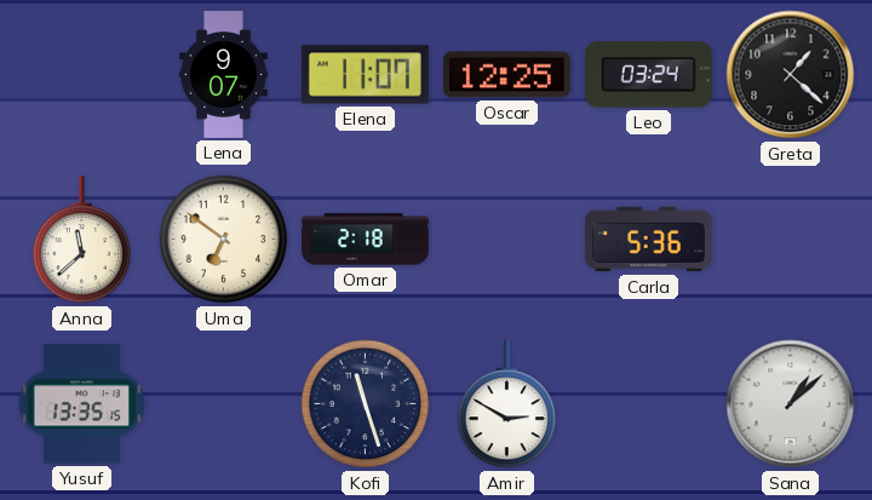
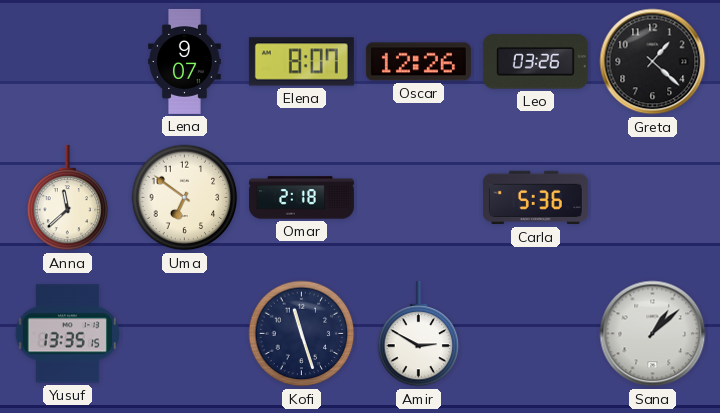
Elena: 11:07 -> 8:07 (301, 62)
Oscar: 12:25 -> 12:26 (418, 62)
Leo: 03:24 -> 03:26 (535, 62)
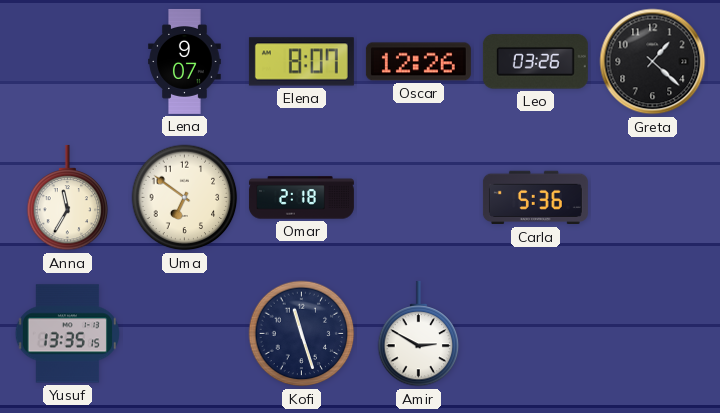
Anna: 11:38 -> 11:35 (68, 198)
Sana: 1:08 -> none (653, 334)
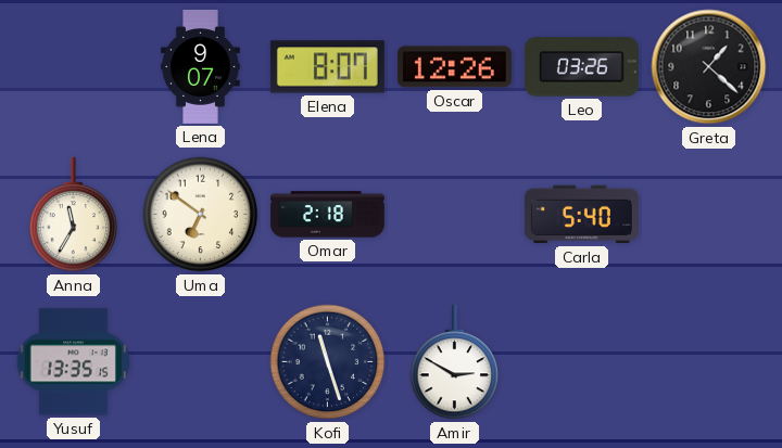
Carla: 5:36 -> 5:40 (581, 215)
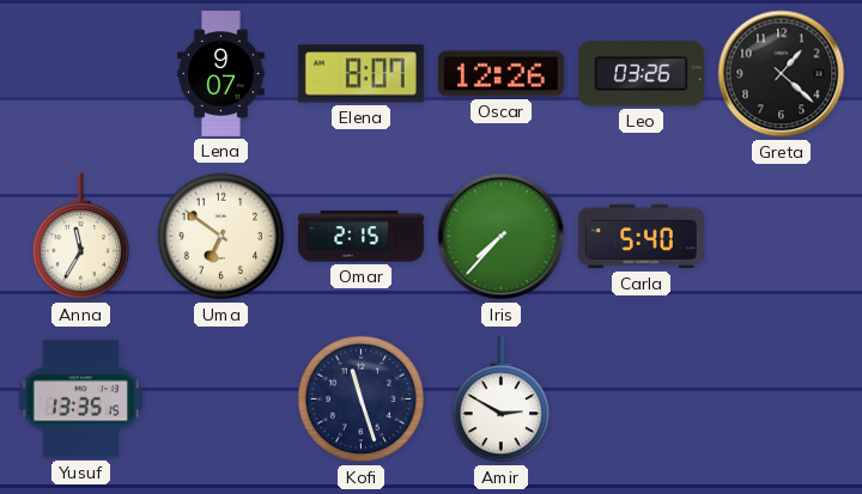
Omar: 2:18 -> 2:15 (360, 237)
Iris: none -> 7:37 (502, 237)
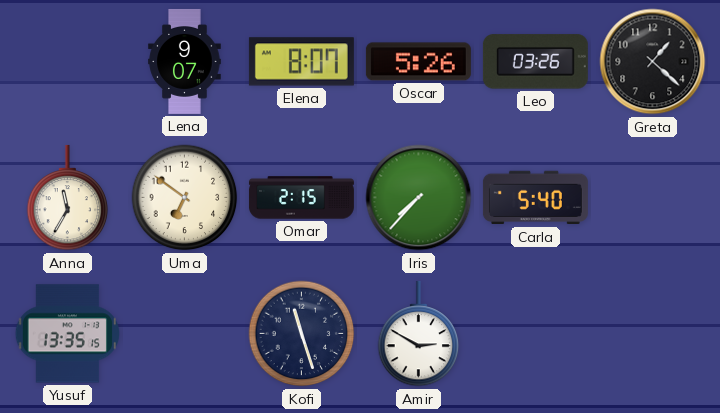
Oscar: 12:26 -> 5:26 (418, 62)
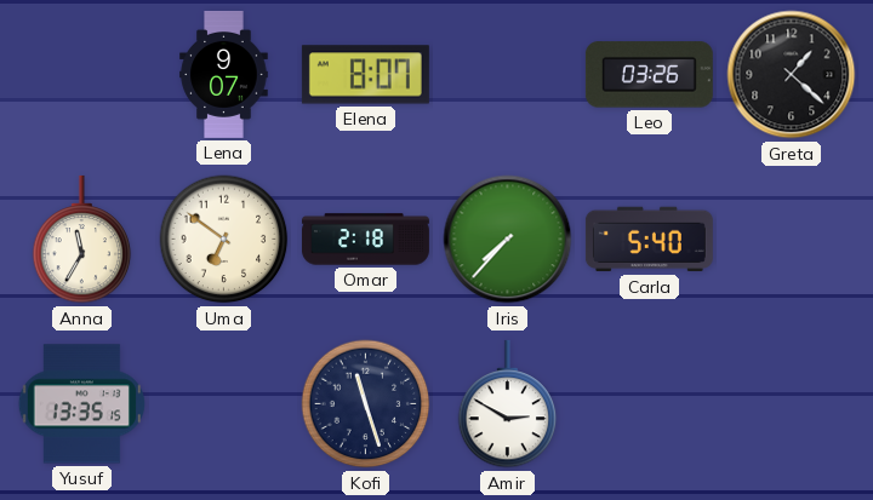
Oscar: 5:26 -> none (418, 62)
Omar: 2:15 -> 2:18 (365, 240)
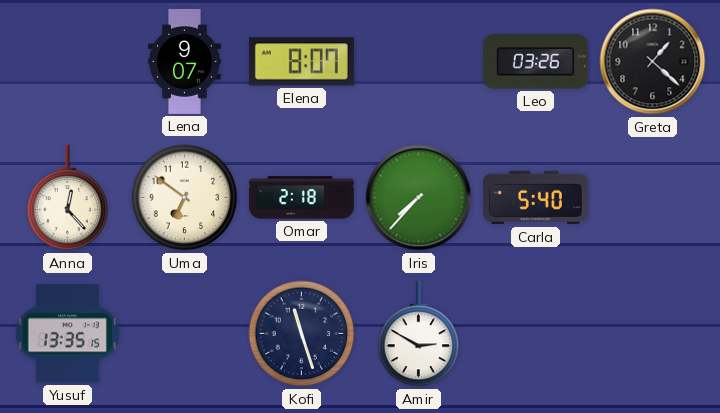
Anna: 11:35 -> 12:23 (68, 198)
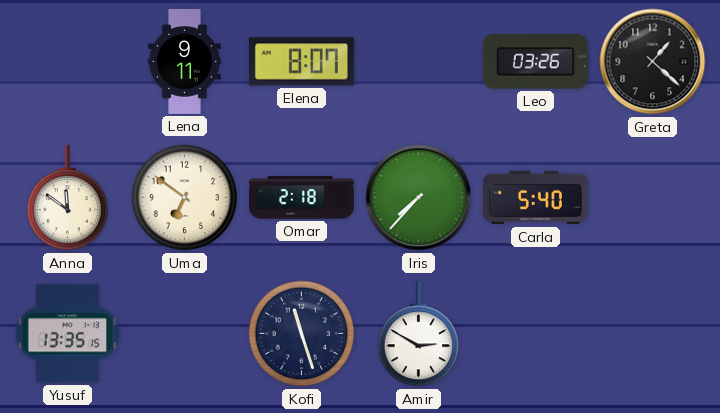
Lena: 9:07 -> 9:11 (185, 61)
Anna: 12:23 -> 11:51 (68, 198)
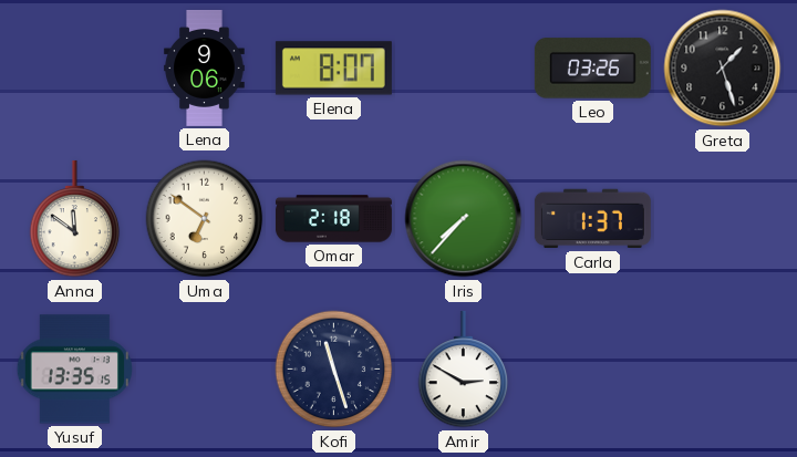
Lena: 9:11 -> 9:06 (205, 67)
Greta: 1:22 -> 1:27 (723, 69)
Carla: 5:40 -> 1:37 (592, 219)
